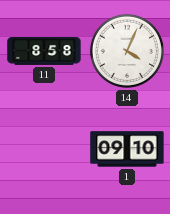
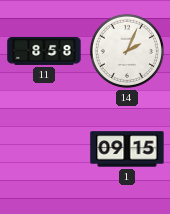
14: 4:04 -> 2:04 (127, 51)
1: 09:10 -> 09:15 (127, 149)
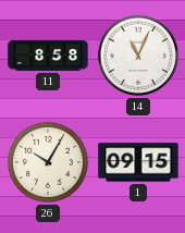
14: 2:04 -> 11:04 (138, 56)
26: none -> 10:05 (48, 162)
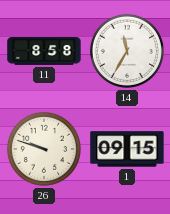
14: 11:04 -> 11:35 (127, 51)
26: 10:05 -> 9:48 (44, 149)
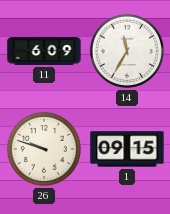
11: 8:58 -> 6:09 (44, 52)
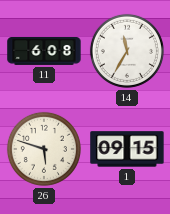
11: 6:09 -> 6:08 (44, 52)
26: 9:48 -> 5:48 (44, 149)
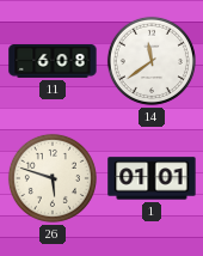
14: 11:35 -> 11:39 (152, 61)
1: 09:15 -> 01:01 (152, 178)
